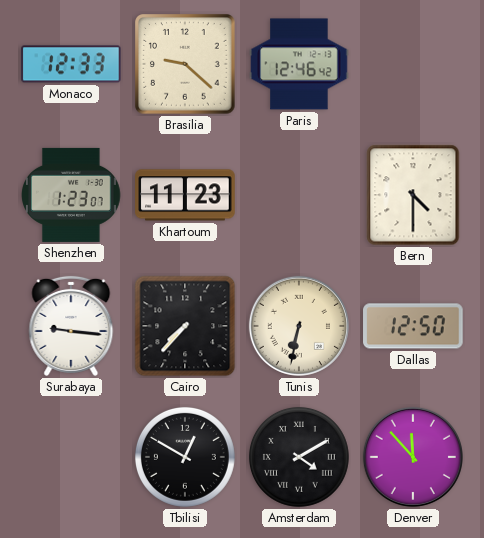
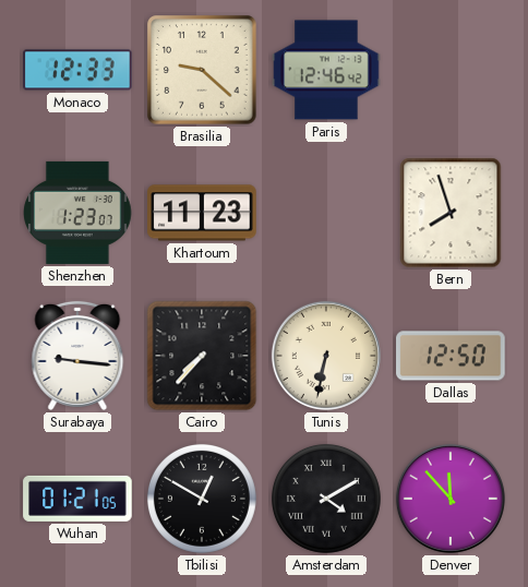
Bern: 4:30 -> 7:57 (451, 213)
Wuhan: none -> 01:21 (77, 499)
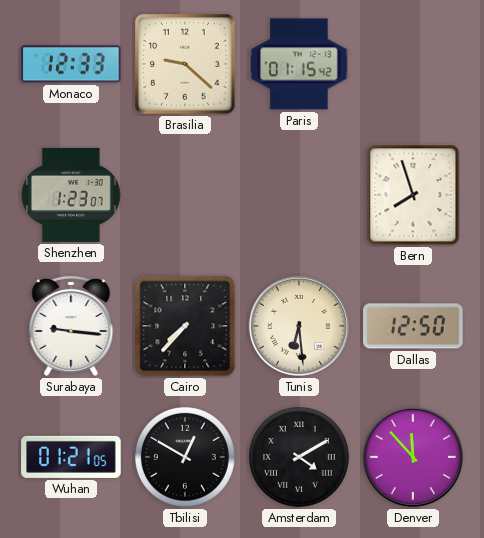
Paris: 12:46 -> 01:15 (299, 64)
Khartoum: 11:23 -> none (202, 213)
Tunis: 6:32 -> 6:29 (299, 326)
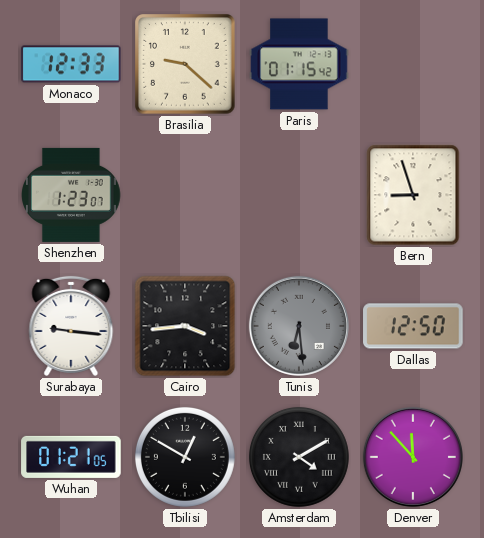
Bern: 7:57 -> 8:57 (413, 195)
Cairo: 7:37 -> 3:44 (185, 326)
Tunis dial: cream -> grey (299, 326)
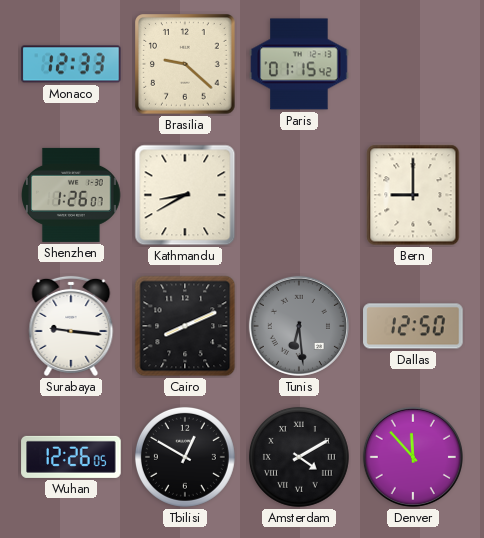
Shenzhen: 1:23 -> 1:26 (72, 195)
Kathmandu: none -> 8:40 (185, 195)
Bern: 8:57 -> 9:00 (413, 195)
Cairo: 3:44 -> 8:11 (185, 326)
Wuhan: 01:21 -> 12:26 (71, 457)
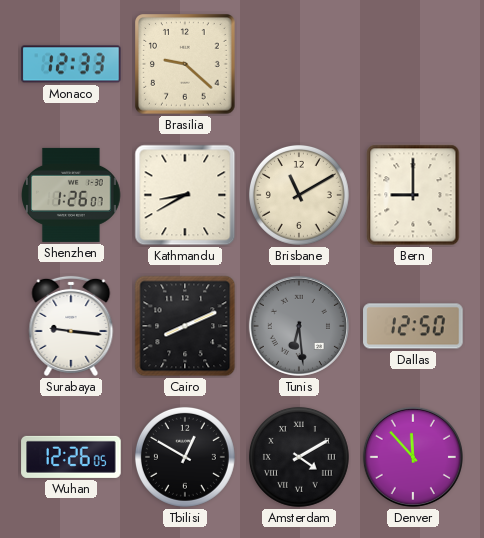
Paris: 01:15 -> none (299, 64)
Brisbane: none -> 11:10 (299, 195)
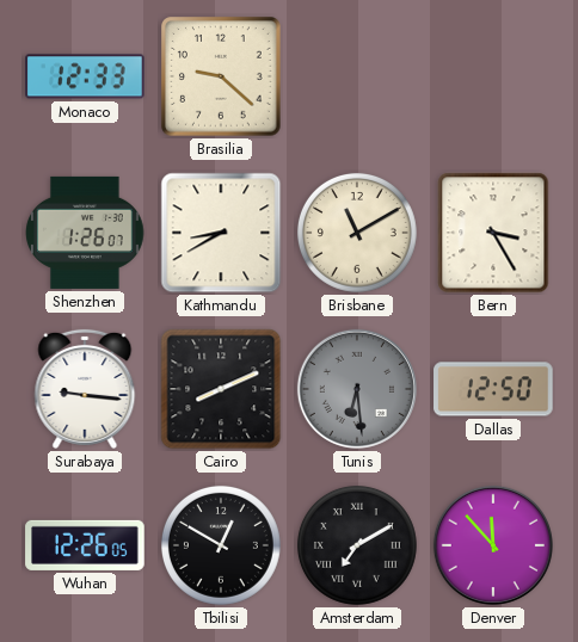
Bern: 9:00 -> 3:25 (493, 233)
Amsterdam: 4:10 -> 7:10 (357, 545)
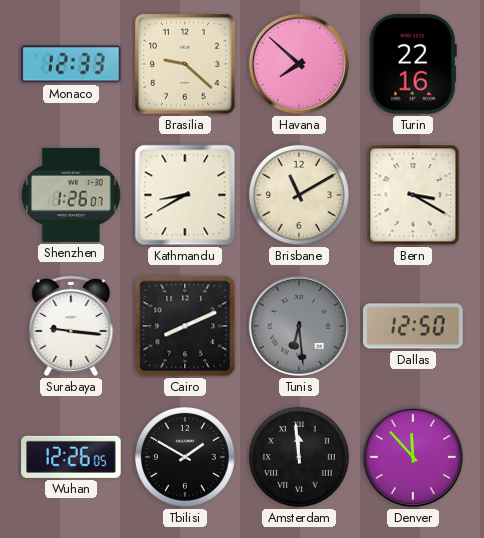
Havana: none -> 7:52 (299, 64)
Turin: none -> 22:16 (413, 64)
Bern: 3:25 -> 3:20 (413, 195)
Tbilisi: 12:50 -> 1:50 (185, 457)
Amsterdam: 7:10 -> 11:59 (299, 457)
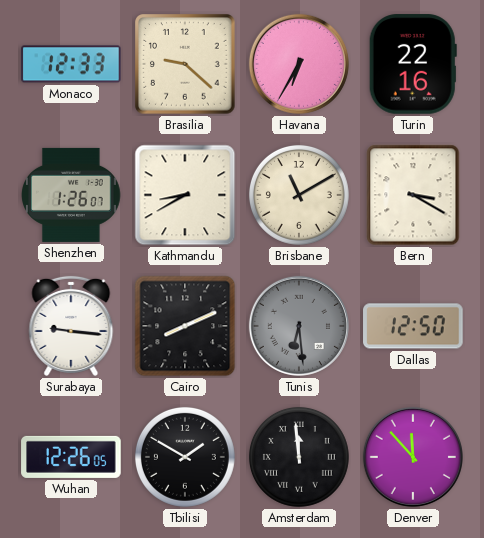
Havana: 7:52 -> 6:35 (299, 64)
